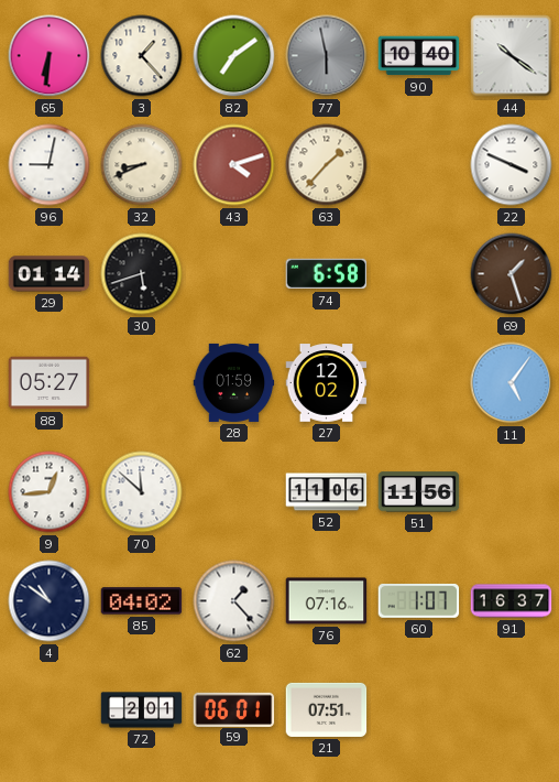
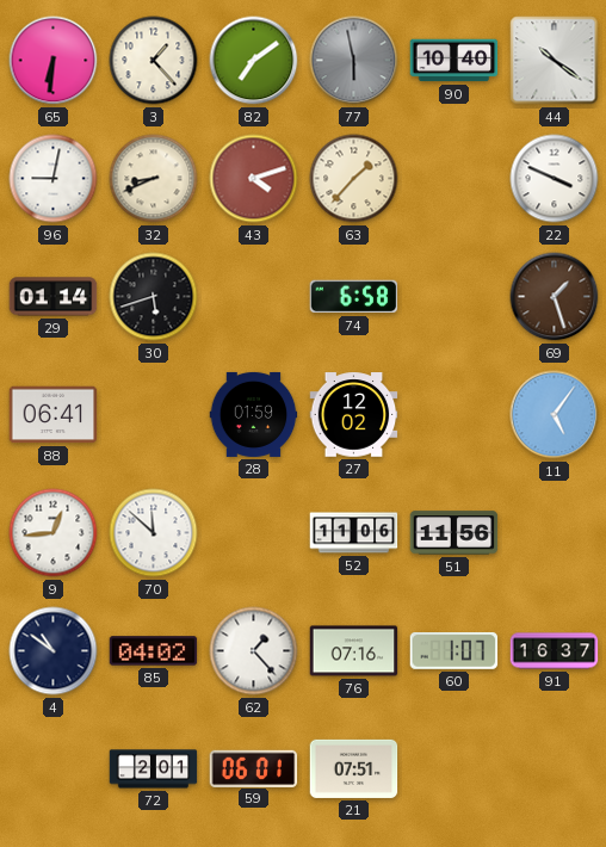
88: 05:27 -> 06:41 (54, 415)
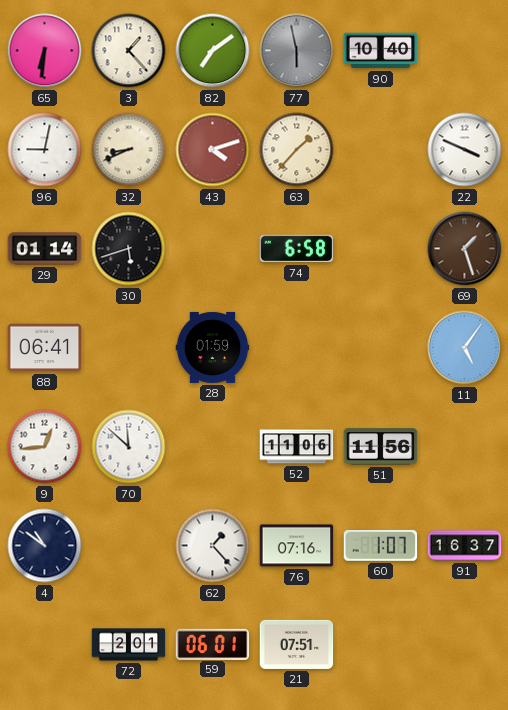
44: 10:21 -> none (555, 61)
27: 12:02 -> none (354, 415)
85: 04:02 -> none (154, 651)
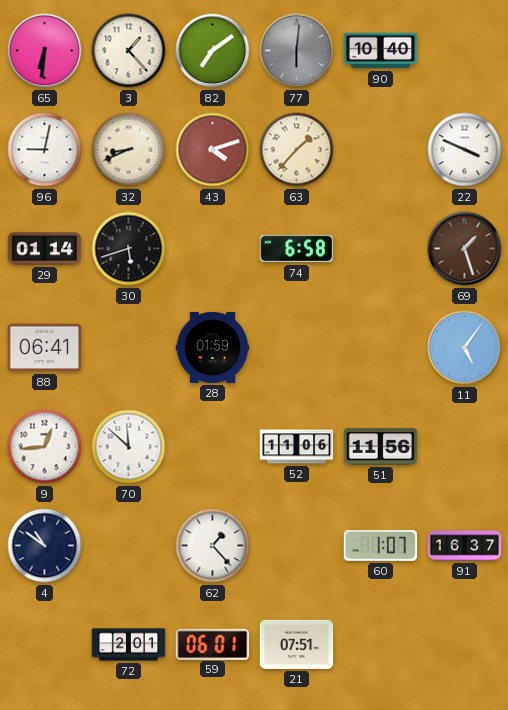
77: 5:58 -> 6:01 (297, 51)
76: 07:16 -> none (297, 546)
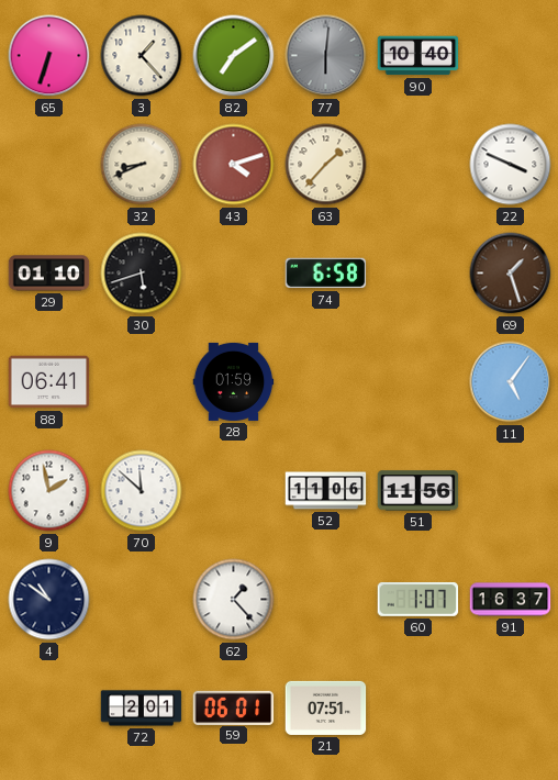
65: 6:31 -> 6:33 (49, 56)
96: 9:02 -> none (45, 150)
29: 01:14 -> 01:10 (49, 274)
9: 12:44 -> 1:58 (49, 491)
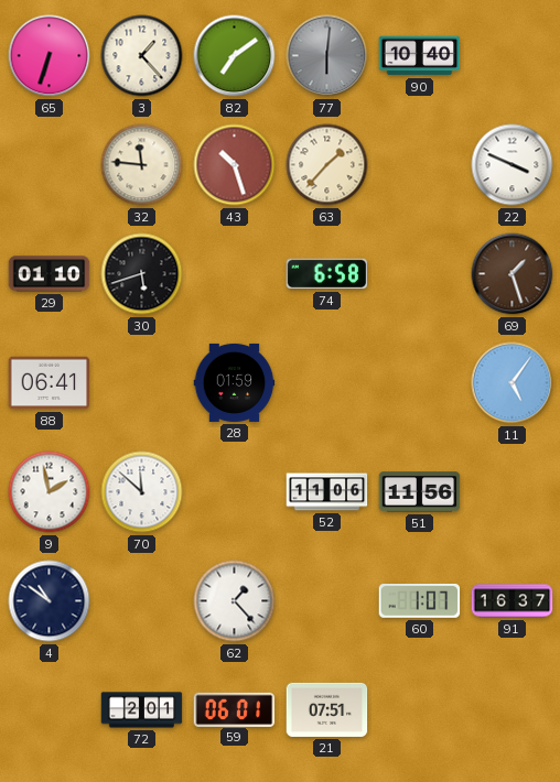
32: 8:41 -> 11:46 (142, 165)
43: 4:12 -> 10:27 (235, 165)
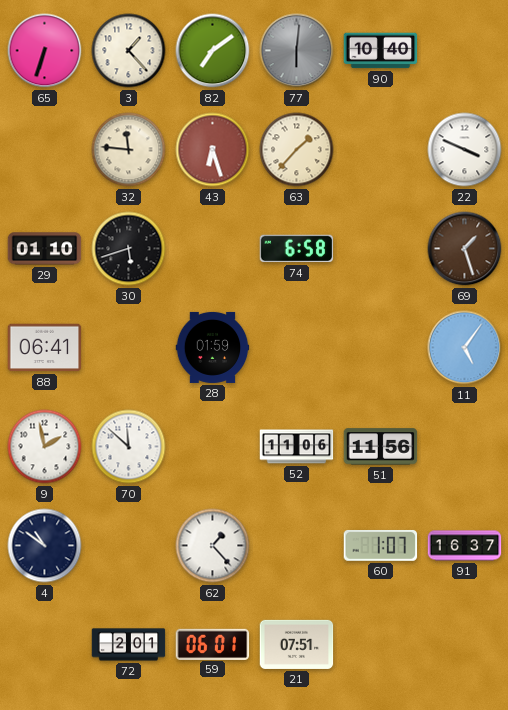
43: 10:27 -> 6:27 (213, 150)
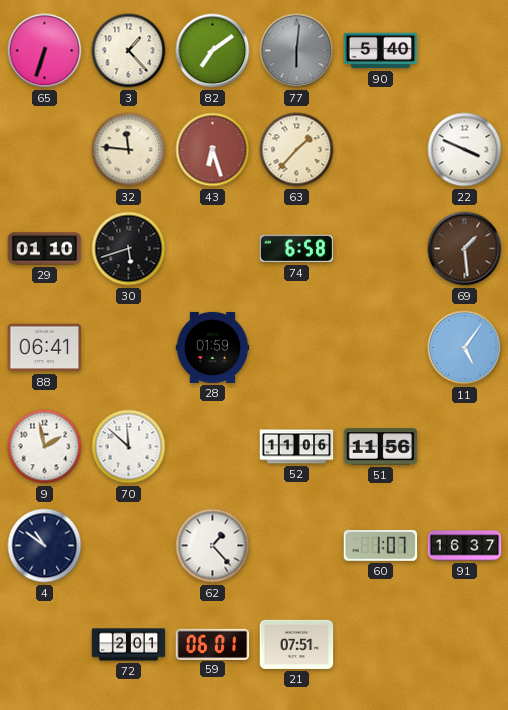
90: 10:40 -> 5:40 (381, 51)
69: 1:27 -> 1:29 (465, 249)
